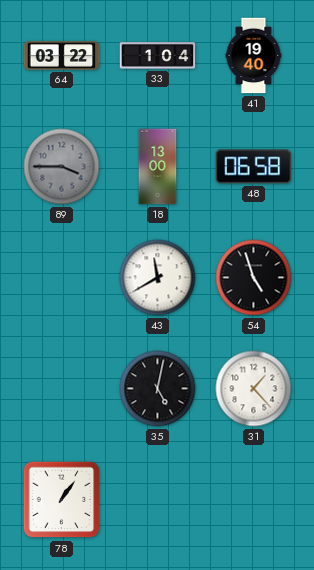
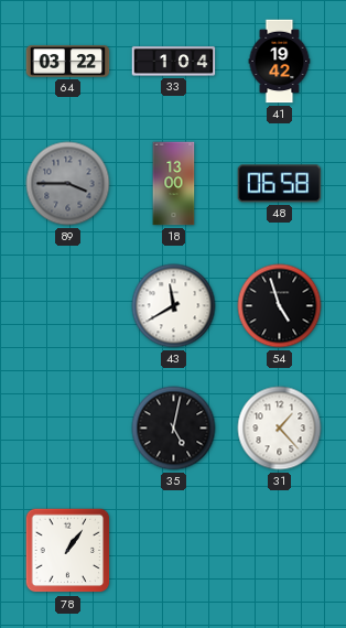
41: 19:40 -> 19:42 (280, 62)
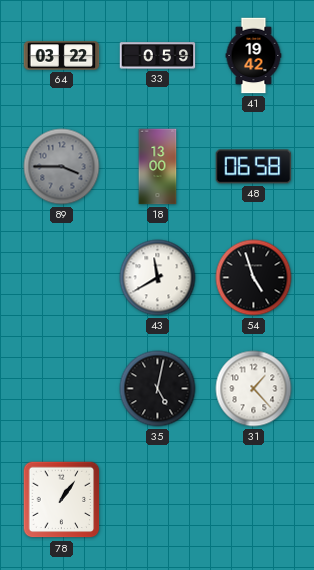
33: 1:04 -> 0:59 (158, 56)
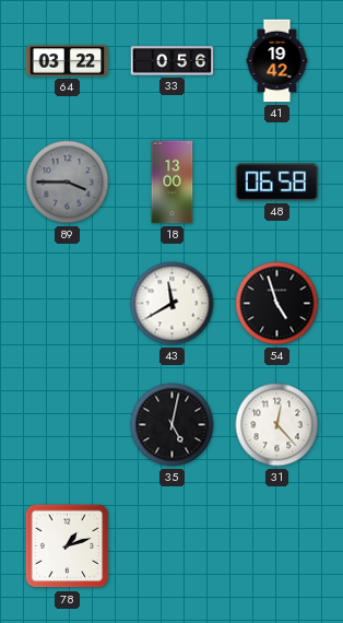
33: 0:59 -> 0:56 (173, 61)
31: 1:23 -> 12:23 (277, 425)
78: 1:06 -> 1:12 (68, 546)
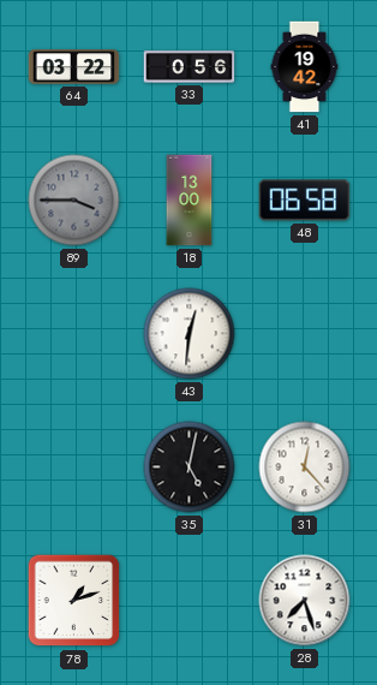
43: 11:40 -> 12:31 (190, 334)
54: 4:57 -> none (277, 304)
28: none -> 7:27 (305, 601)
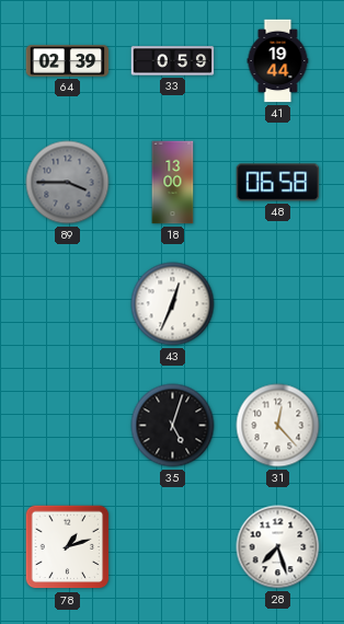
64: 03:22 -> 02:39 (68, 61)
33: 0:56 -> 0:59 (173, 61)
41: 19:42 -> 19:44 (278, 61)
43: 12:31 -> 12:34 (173, 304)
35: 5:02 -> 5:03 (173, 426)
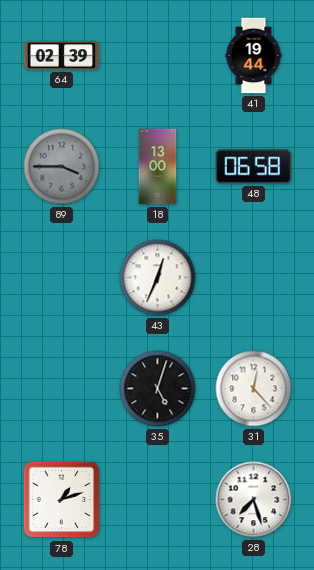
33: 0:59 -> none (173, 61)
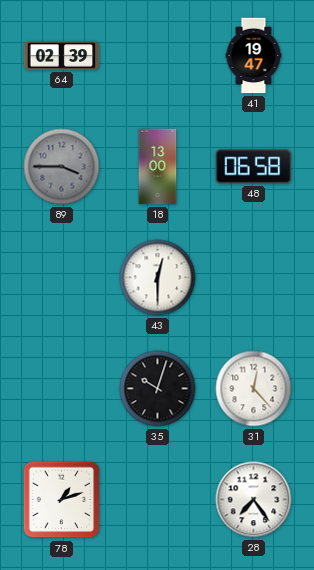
41: 19:44 -> 19:47 (254, 56)
43: 12:34 -> 12:30 (158, 278)
35: 5:03 -> 10:03 (158, 389)
28: 7:27 -> 7:24 (254, 500)
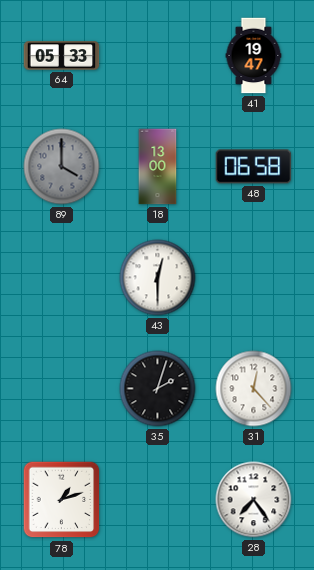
64: 02:39 -> 05:33 (62, 56)
89: 3:45 -> 4:00 (62, 167)
35: 10:03 -> 2:03 (158, 389)
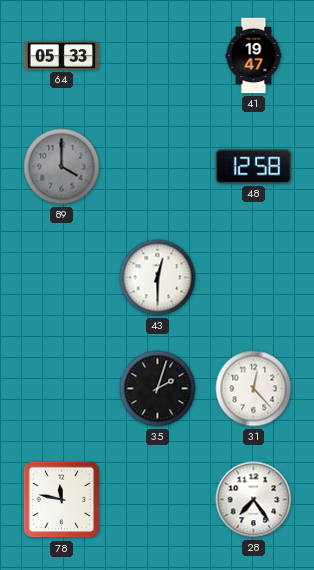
18: 13:00 -> none (158, 167)
48: 06:58 -> 12:58 (254, 167)
78: 1:12 -> 11:47 (62, 500)
